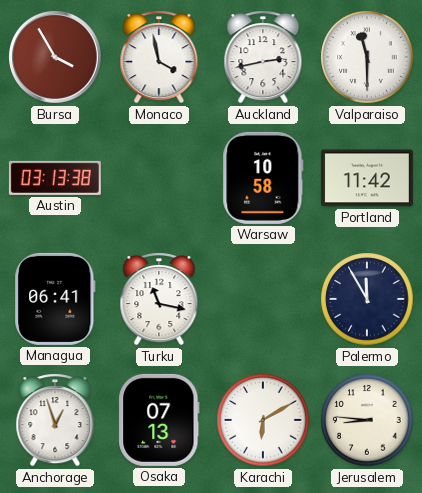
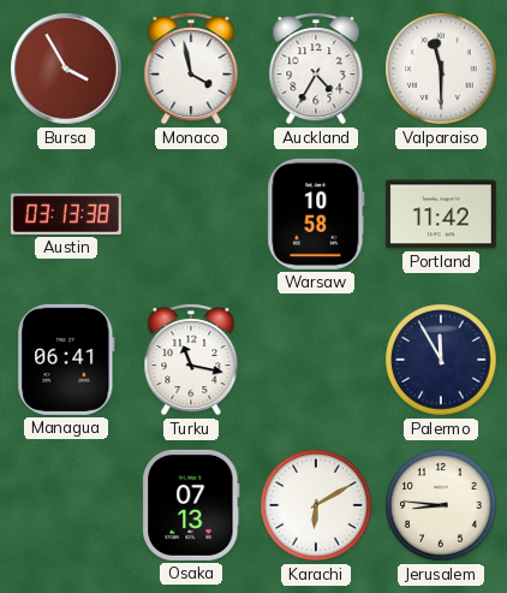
Auckland: 2:43 -> 4:35 (316, 69)
Anchorage: 12:57 -> none (55, 420)
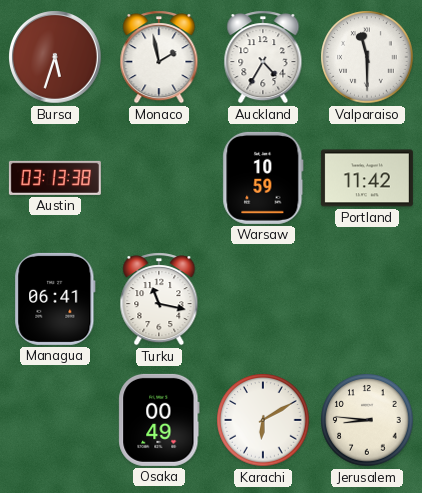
Bursa: 3:55 -> 5:33 (56, 58)
Monaco: 3:58 -> 1:58 (159, 57)
Warsaw: 10:58 -> 10:59 (263, 178)
Palermo: 11:55 -> none (441, 360)
Osaka: 07:13 -> 00:49 (159, 420)
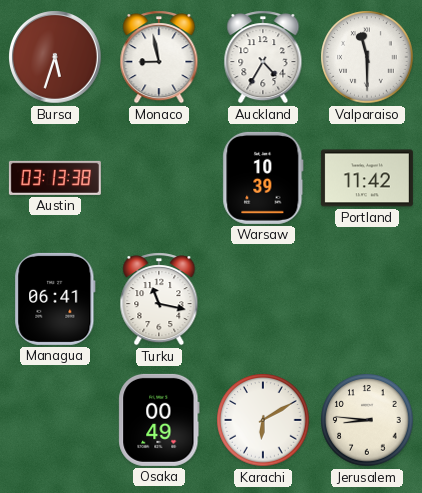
Monaco: 1:58 -> 8:58 (159, 57)
Warsaw: 10:59 -> 10:39 (263, 178)
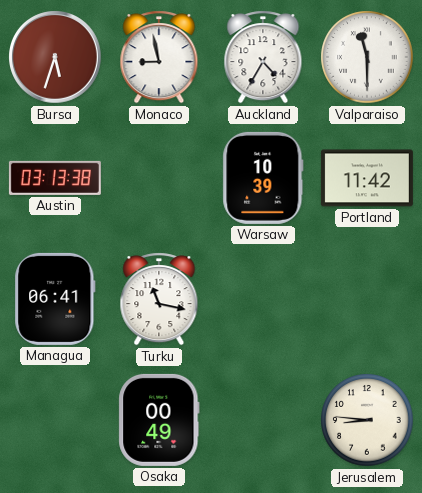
Karachi: 6:10 -> none (263, 420)
